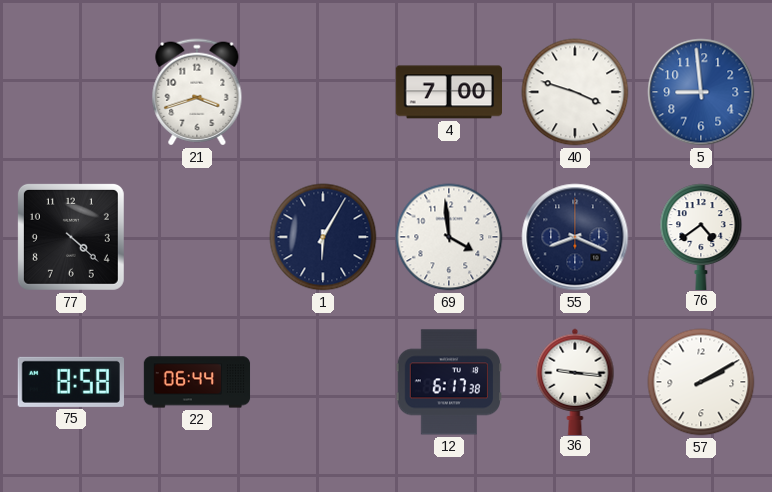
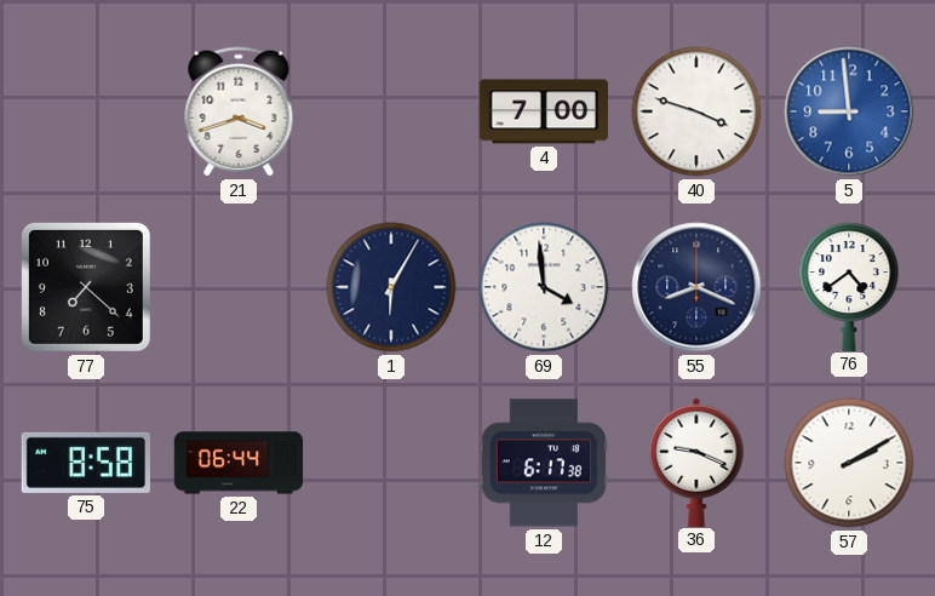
77: 4:22 -> 7:22 (86, 287)
36: 9:16 -> 9:19 (696, 462)
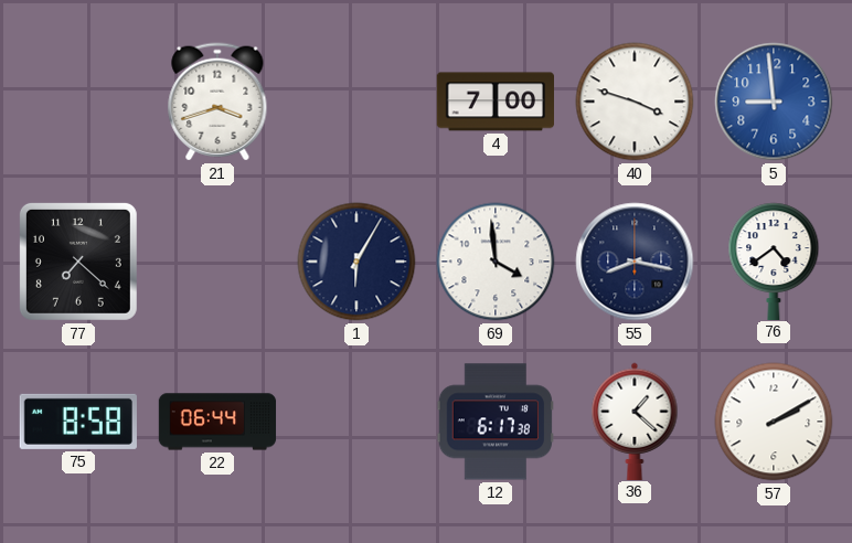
55: 8:19 -> 8:17 (635, 262)
36: 9:19 -> 1:22 (635, 420)
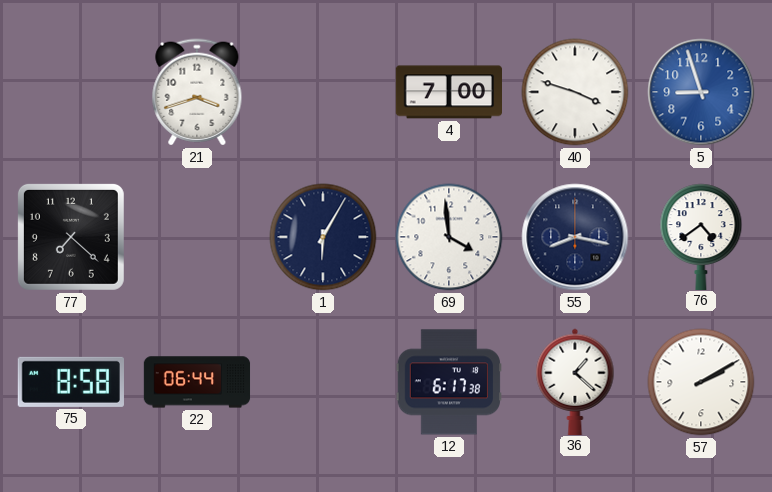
5: 8:59 -> 8:57 (701, 92)
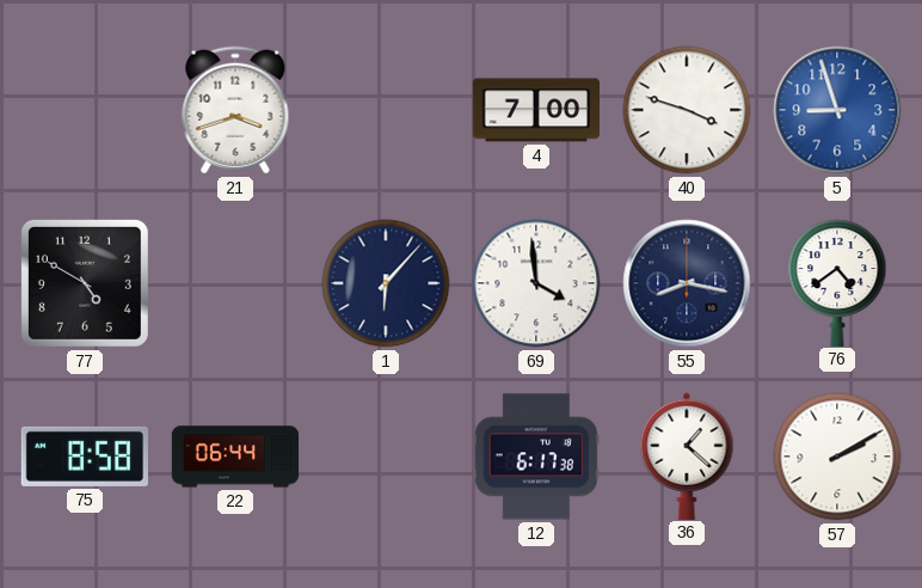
77: 7:22 -> 4:50 (85, 283)
1: 6:05 -> 6:07 (386, 283)
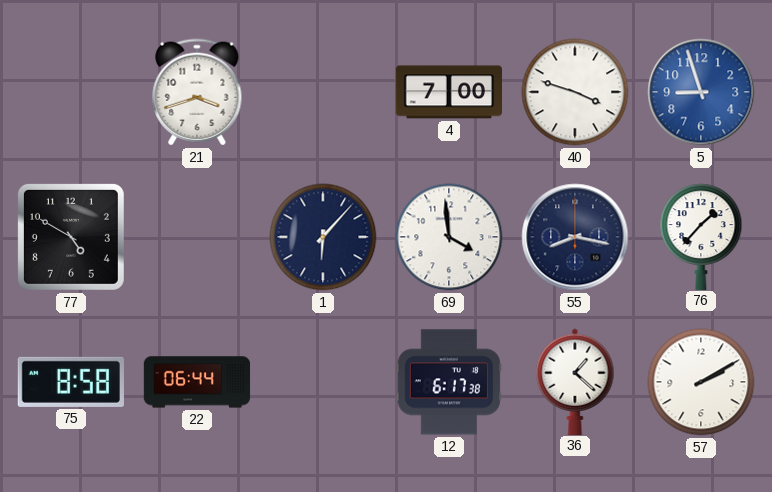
76: 4:39 -> 1:37 (701, 236)
